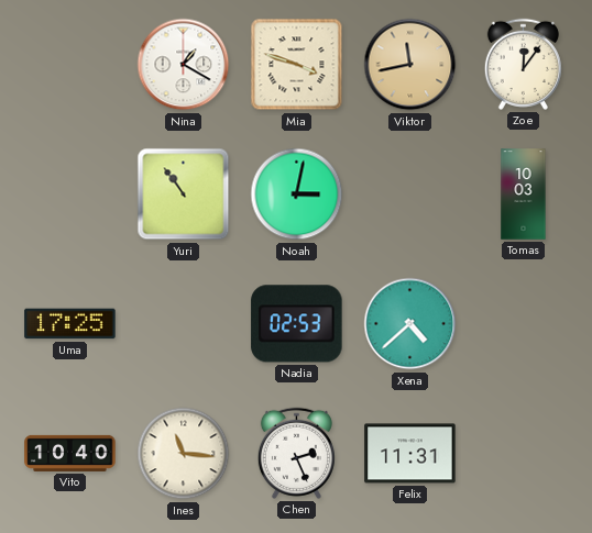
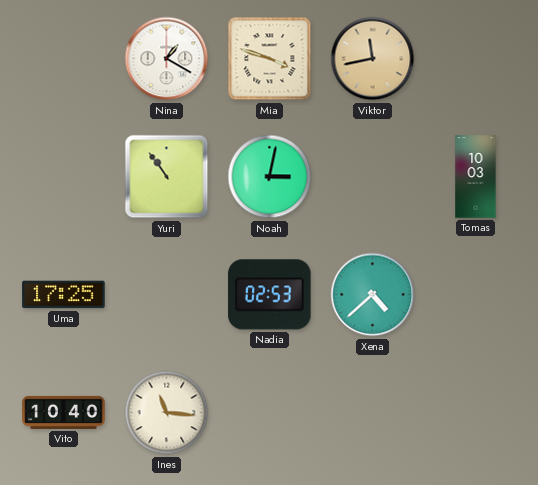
Zoe: 12:06 -> none (523, 64)
Chen: 2:26 -> none (296, 453)
Felix: 11:31 -> none (410, 454)
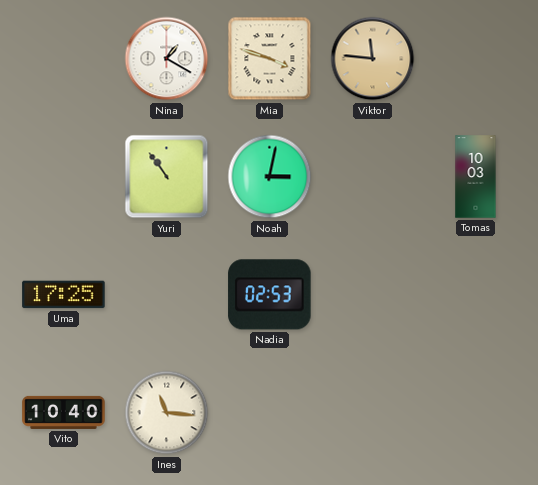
Viktor: 11:43 -> 11:46 (373, 59)
Xena: 4:38 -> none (373, 295)
